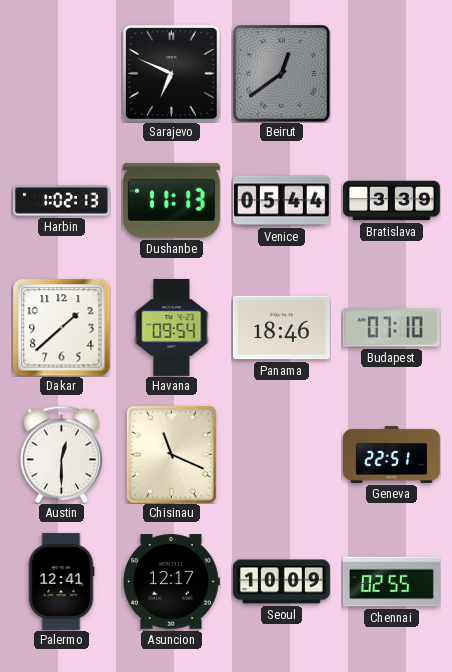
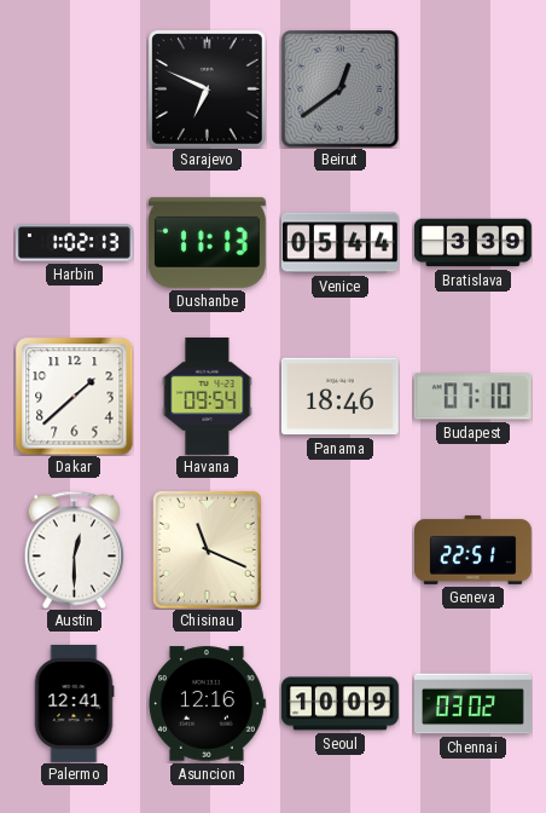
Asuncion: 12:17 -> 12:16 (207, 704)
Chennai: 02:55 -> 03:02 (474, 704)
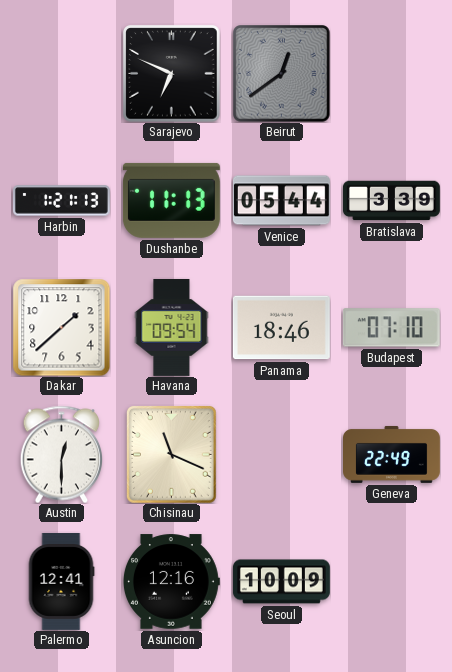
Harbin: 1:02 -> 1:21 (61, 201)
Geneva: 22:51 -> 22:49 (392, 454)
Chennai: 03:02 -> none (474, 704)
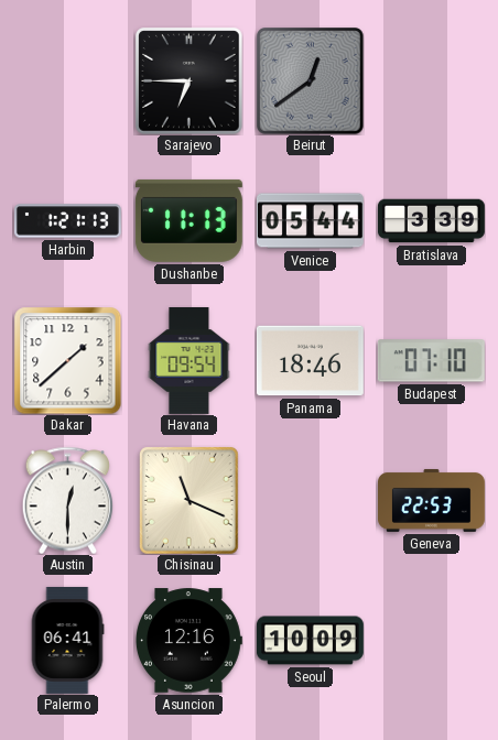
Sarajevo: 6:49 -> 6:45 (188, 80)
Geneva: 22:49 -> 22:53 (432, 500)
Palermo: 12:41 -> 06:41 (67, 640)
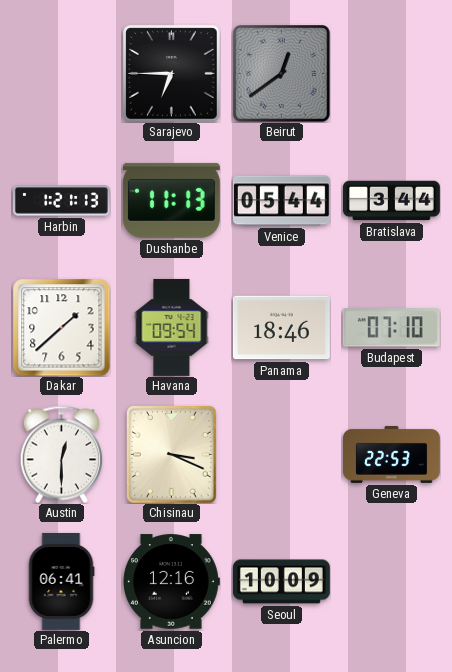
Bratislava: 3:39 -> 3:44 (391, 201)
Chisinau: 11:19 -> 3:19 (171, 454)
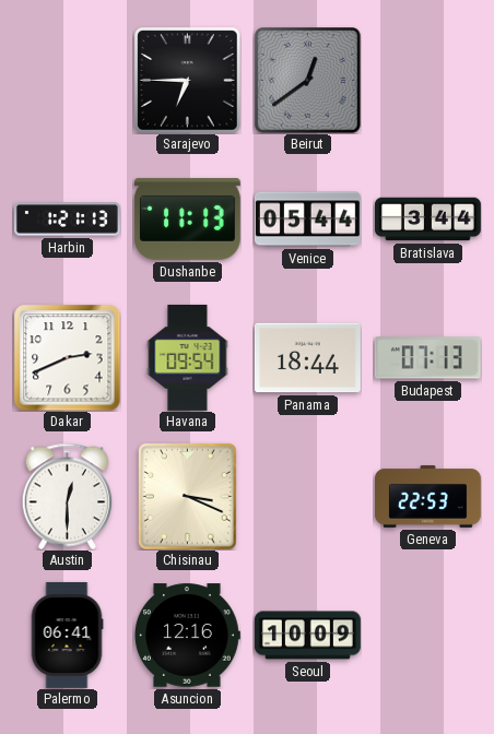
Dakar: 1:38 -> 2:41 (67, 357)
Panama: 18:46 -> 18:44 (307, 358)
Budapest: 07:10 -> 07:13 (427, 358)
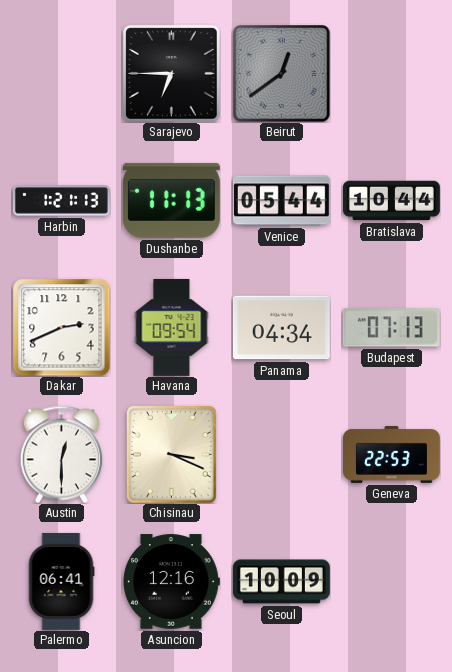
Bratislava: 3:44 -> 10:44 (391, 201)
Panama: 18:44 -> 04:34 (281, 328)
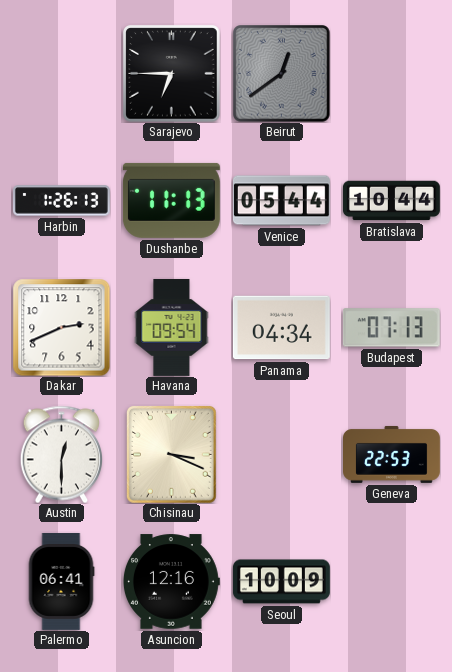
Harbin: 1:21 -> 1:26 (61, 201)
